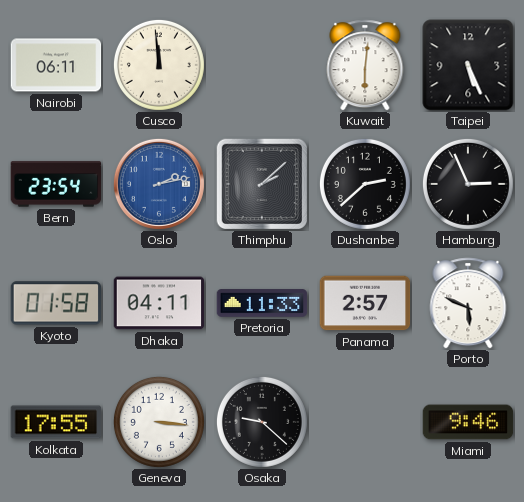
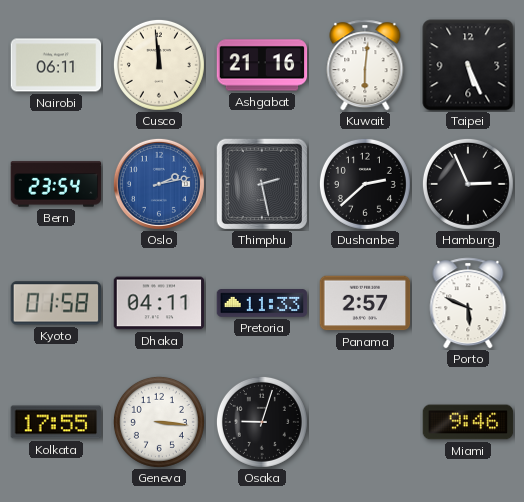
Ashgabat: none -> 21:16 (262, 65)
Thimphu: 2:08 -> 2:28 (261, 183)
Osaka: 9:22 -> 9:03 (262, 422)
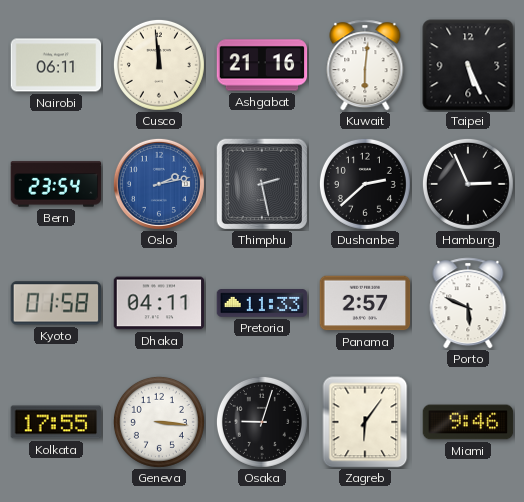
Zagreb: none -> 6:06 (365, 422)
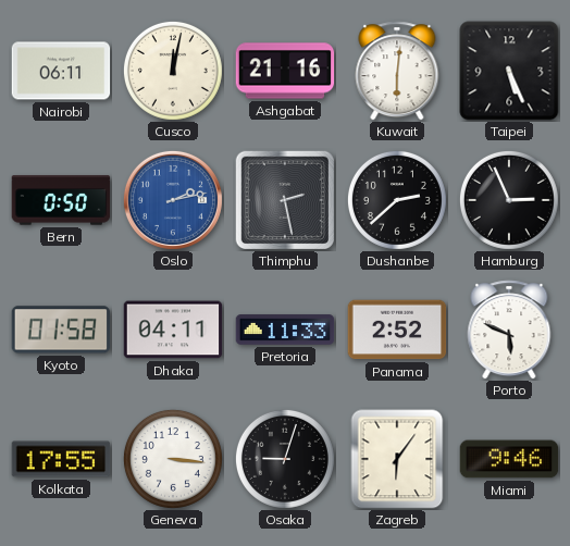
Cusco: 11:59 -> 12:02 (173, 71)
Bern: 23:54 -> 0:50 (61, 200)
Panama: 2:57 -> 2:52 (397, 330)
